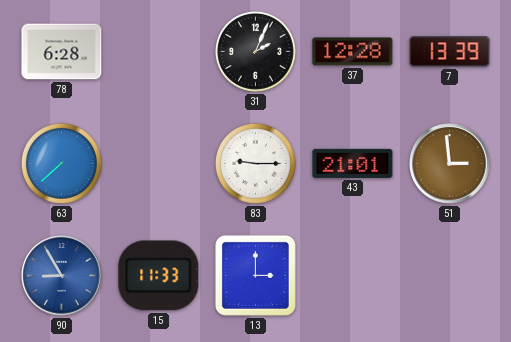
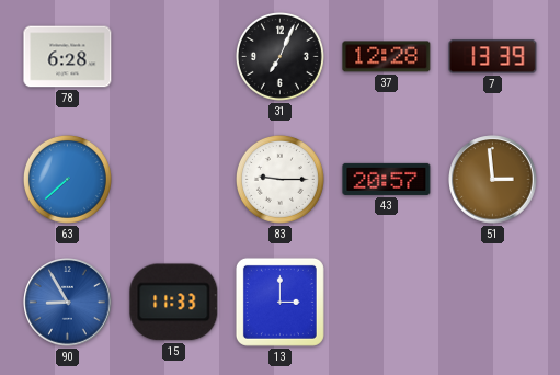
31: 2:04 -> 7:04 (279, 56)
43: 21:01 -> 20:57 (387, 179)
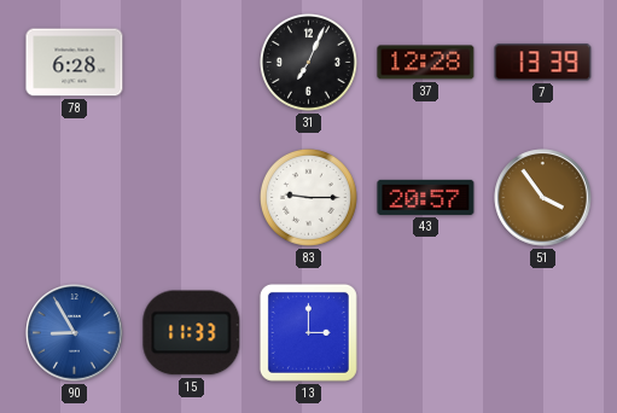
63: 7:38 -> none (67, 179)
51: 2:59 -> 3:54 (543, 198)
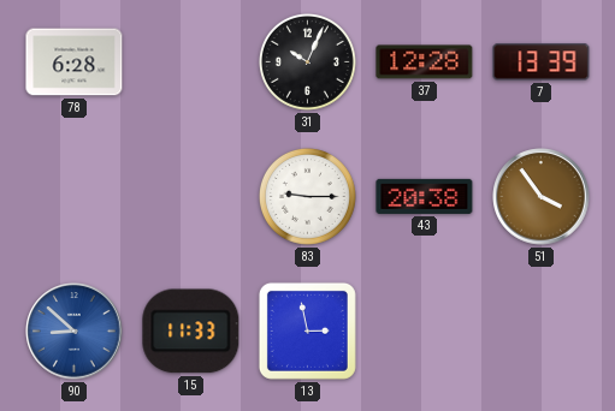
31: 7:04 -> 10:04 (307, 61)
43: 20:57 -> 20:38 (425, 196)
90: 8:55 -> 8:52 (75, 332)
13: 3:00 -> 2:58 (307, 330)
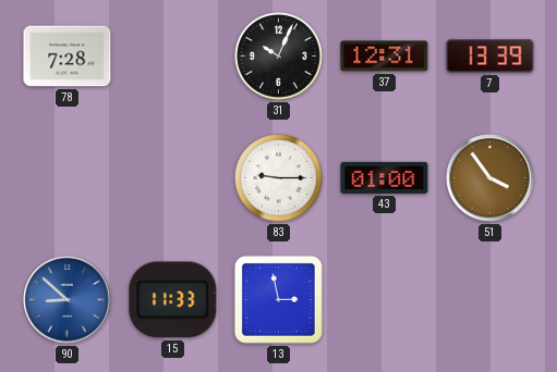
78: 6:28 -> 7:28 (68, 57)
37: 12:28 -> 12:31 (385, 57)
43: 20:38 -> 01:00 (385, 177)
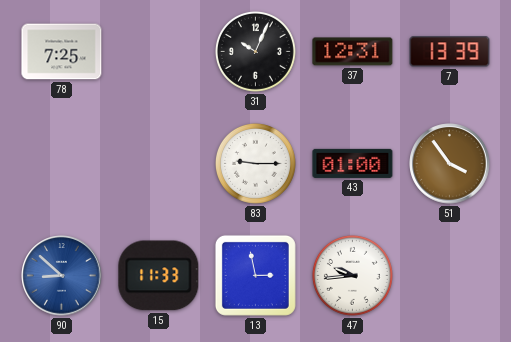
78: 7:28 -> 7:25 (62, 52)
47: none -> 9:44 (352, 275)
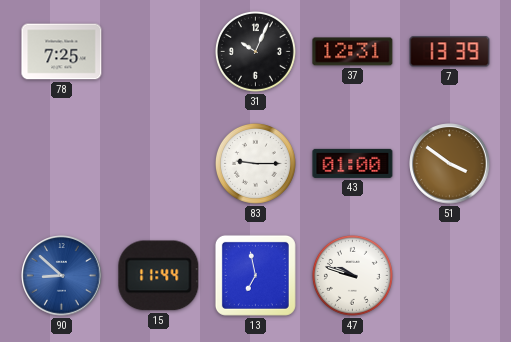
51: 3:54 -> 3:51 (450, 164)
15: 11:33 -> 11:44 (159, 276)
13: 2:58 -> 6:58 (255, 275)
47: 9:44 -> 9:48 (352, 275)
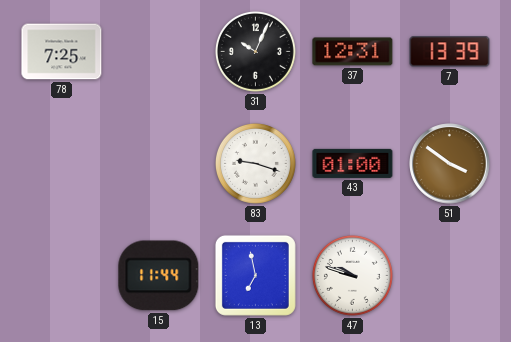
83: 9:15 -> 9:18 (255, 163)
90: 8:52 -> none (62, 276)
